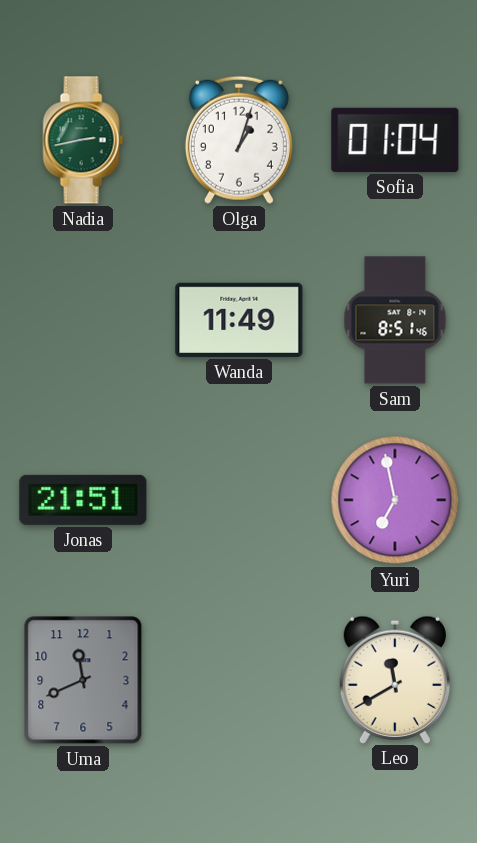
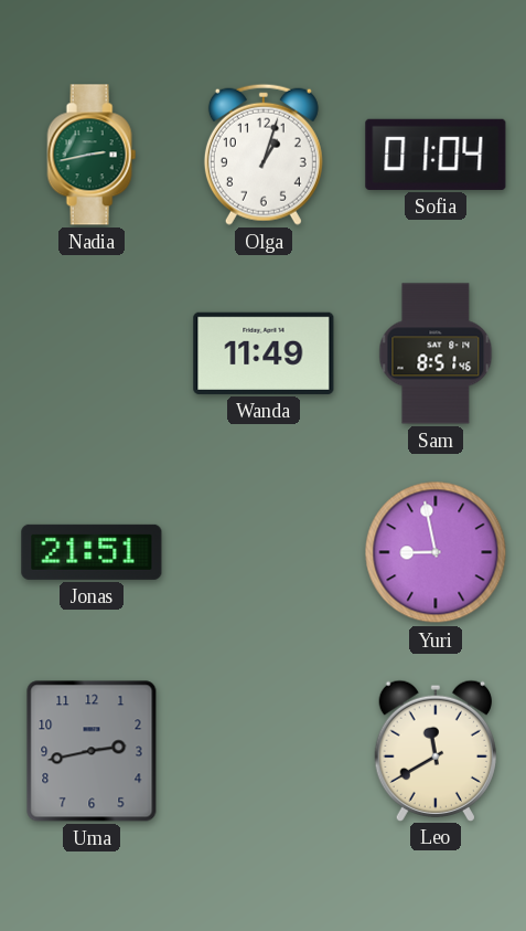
Yuri: 6:58 -> 8:58 (436, 552)
Uma: 11:41 -> 2:43 (92, 751)
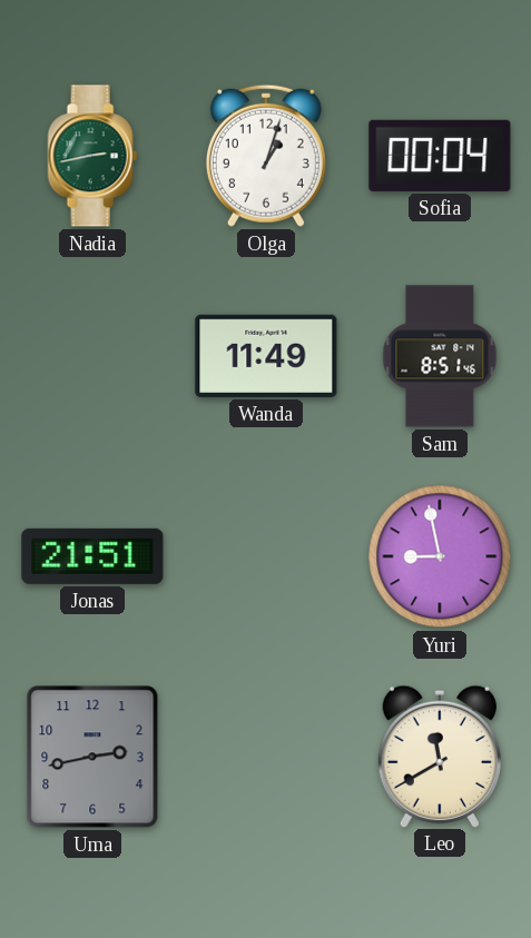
Sofia: 01:04 -> 00:04 (440, 156)
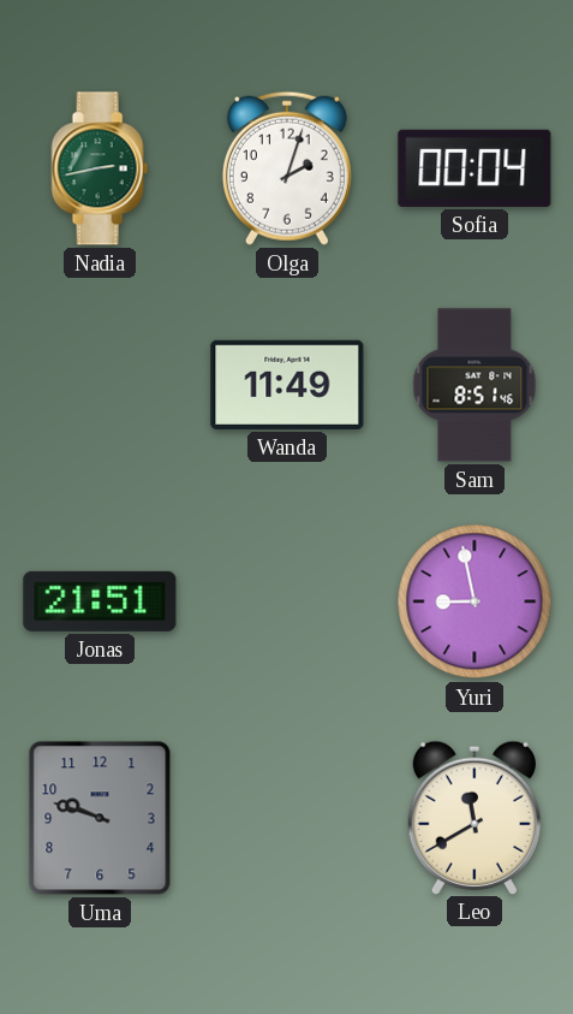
Olga: 1:03 -> 2:03 (287, 168)
Uma: 2:43 -> 9:48 (100, 818)
